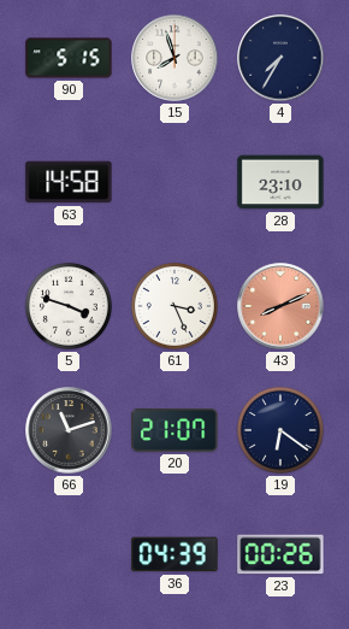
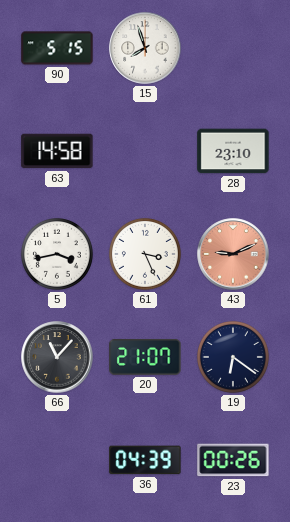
4: 7:35 -> none (280, 58)
5: 3:48 -> 3:43 (57, 254)
43: 8:11 -> 9:11 (233, 254)
66: 11:12 -> 11:07 (57, 357)
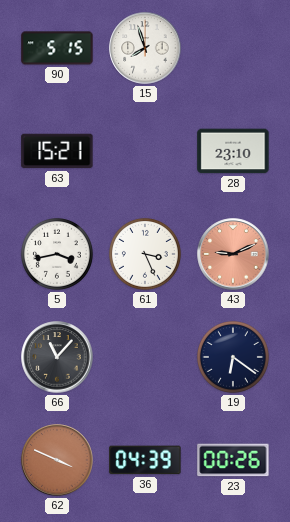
63: 14:58 -> 15:21 (57, 151)
20: 21:07 -> none (145, 357)
62: none -> 3:49 (57, 460)
